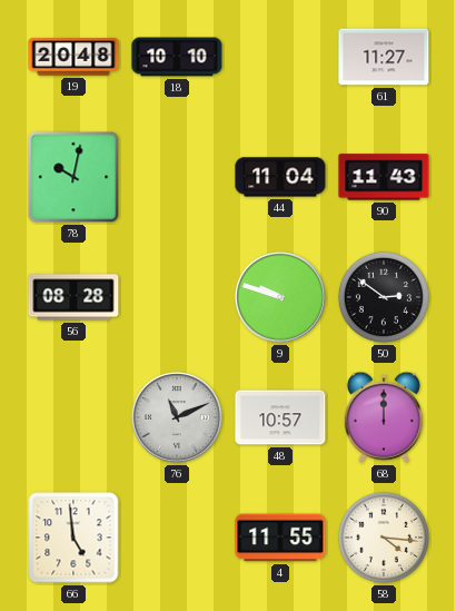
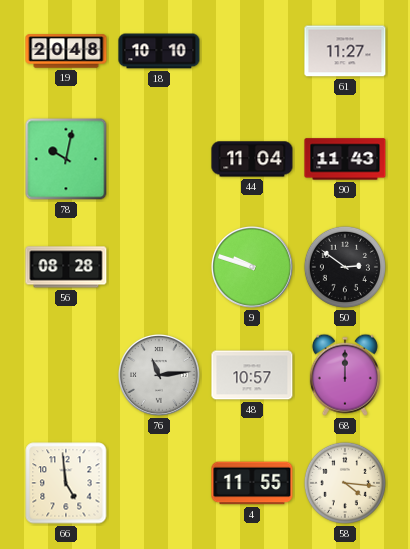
76: 11:11 -> 11:14 (159, 375)
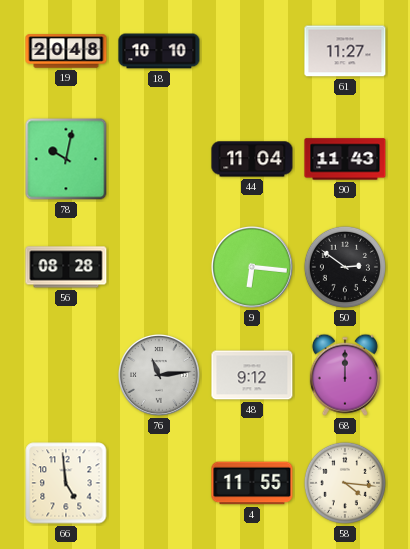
9: 9:48 -> 6:16 (252, 267)
48: 10:57 -> 9:12 (252, 375)
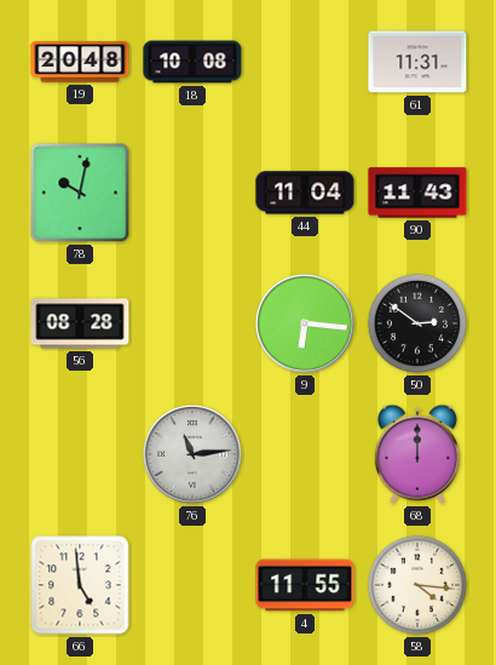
18: 10:10 -> 10:08 (192, 62)
61: 11:27 -> 11:31 (417, 62)
48: 9:12 -> none (252, 375)
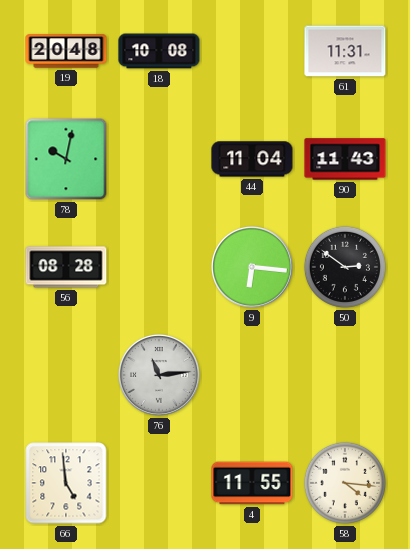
68: 12:00 -> none (417, 454)
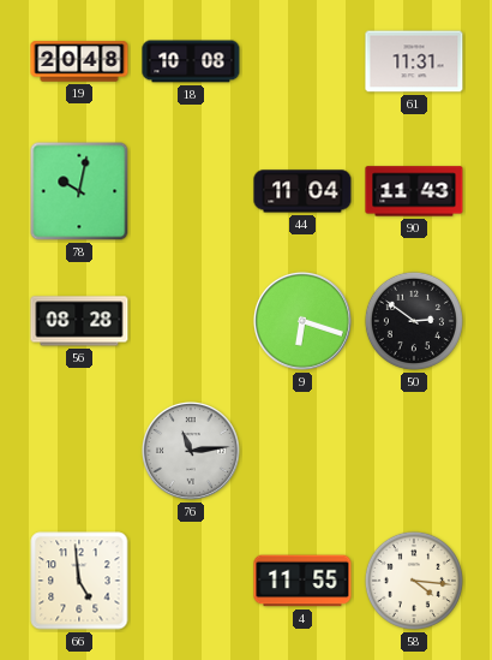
9: 6:16 -> 6:18 (302, 321)
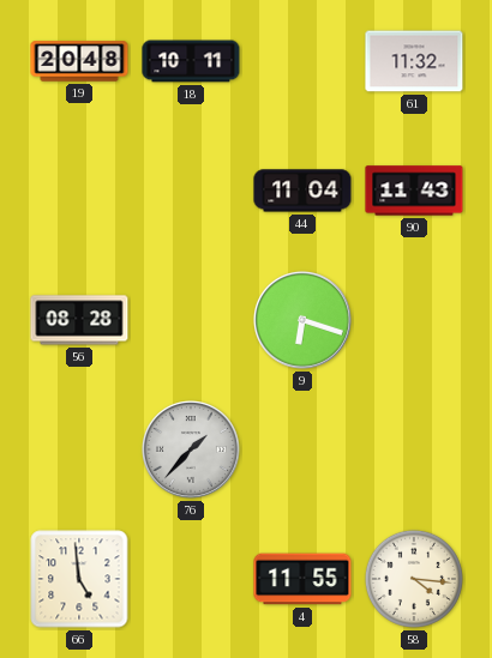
18: 10:08 -> 10:11 (191, 61)
61: 11:31 -> 11:32 (414, 61)
78: 10:02 -> none (79, 191)
50: 2:51 -> none (414, 321)
76: 11:14 -> 1:37 (191, 449)
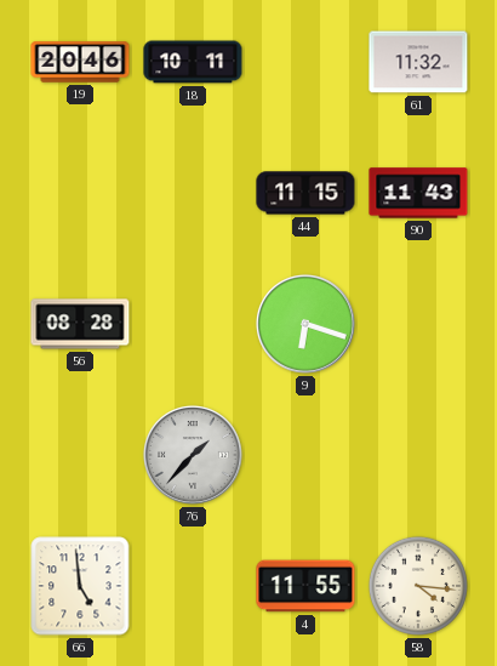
19: 20:48 -> 20:46 (80, 62)
44: 11:04 -> 11:15 (305, 193)
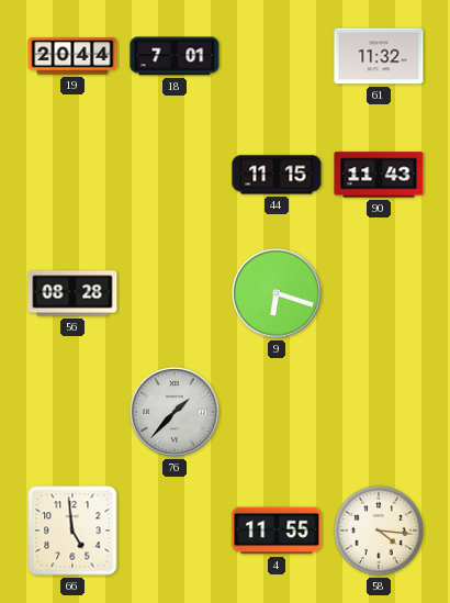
19: 20:46 -> 20:44 (72, 56)
18: 10:11 -> 7:01 (175, 56)
